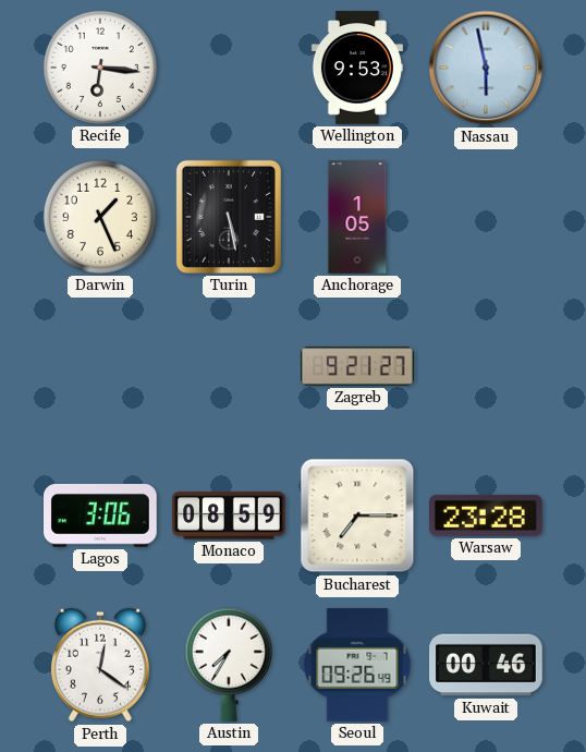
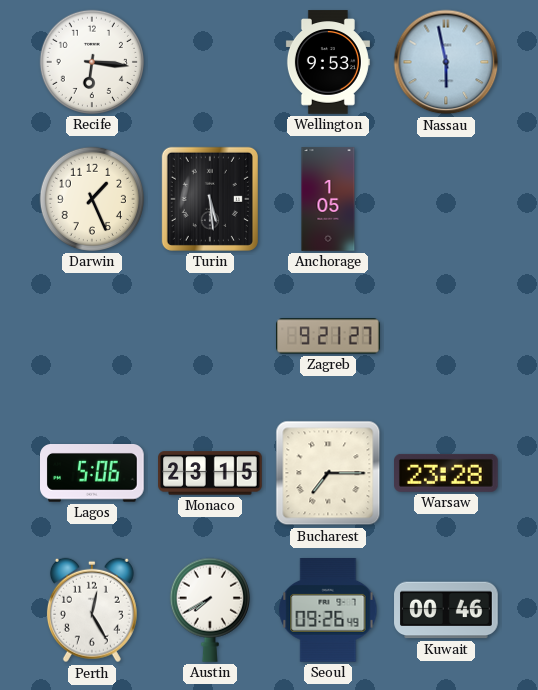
Turin: 5:28 -> 5:29 (210, 199)
Lagos: 3:06 -> 5:06 (93, 474)
Monaco: 08:59 -> 23:15 (210, 473)
Perth: 12:21 -> 12:25 (92, 610)
Austin: 7:35 -> 7:40 (210, 610)
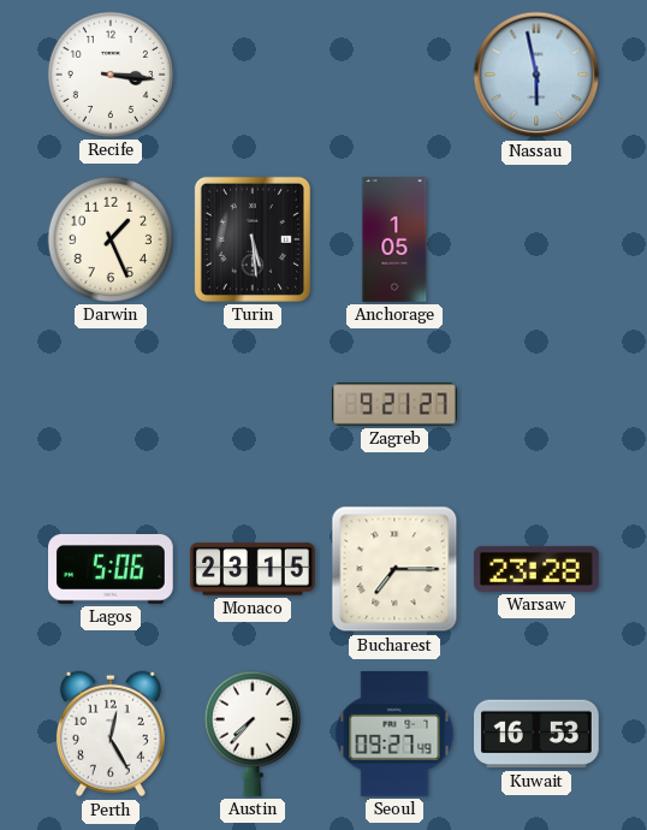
Recife: 6:16 -> 3:16 (111, 75)
Wellington: 9:53 -> none (328, 62)
Austin: 7:40 -> 7:37 (253, 734)
Seoul: 09:26 -> 09:27 (394, 735)
Kuwait: 00:46 -> 16:53 (536, 734)
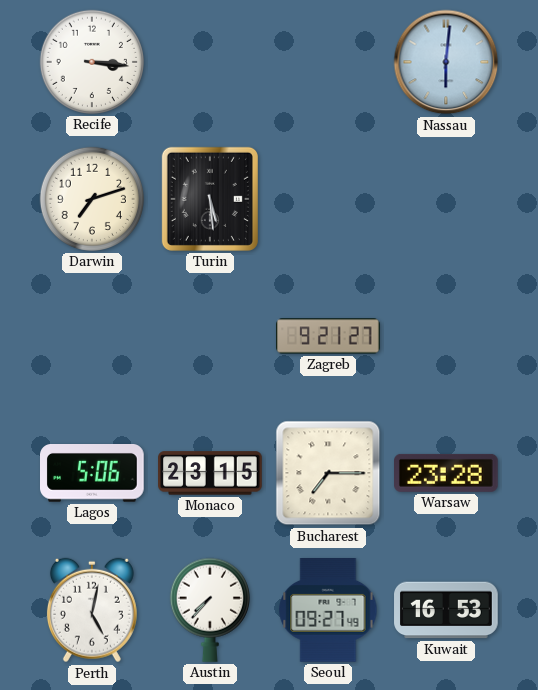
Nassau: 5:58 -> 6:01 (446, 62)
Darwin: 1:26 -> 7:12 (92, 199)
Anchorage: 1:05 -> none (394, 239)
Perth: 12:25 -> 5:02 (92, 610)
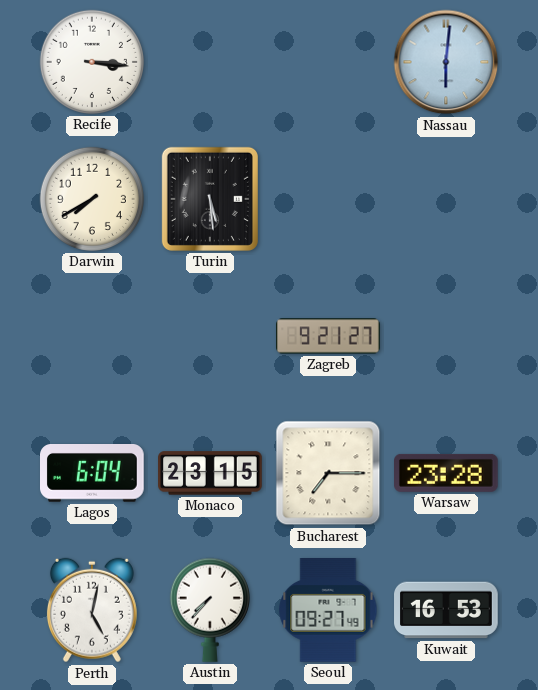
Darwin: 7:12 -> 7:40 (92, 199)
Lagos: 5:06 -> 6:04 (93, 474)
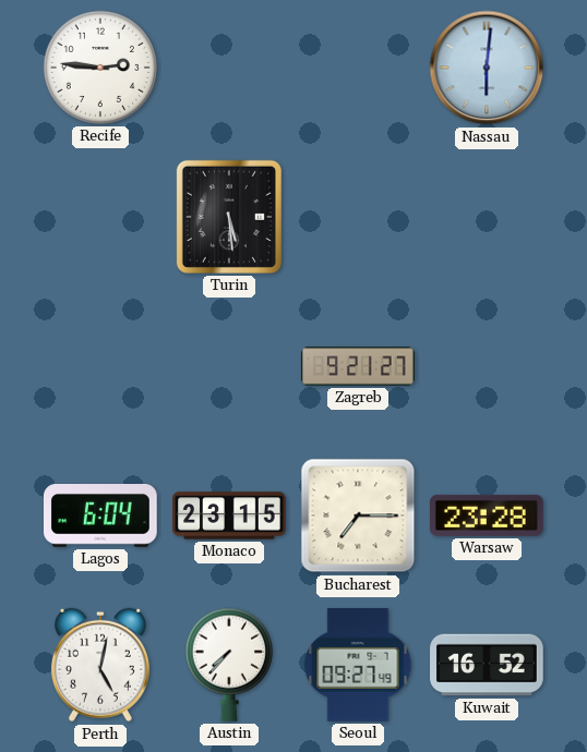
Recife: 3:16 -> 2:46 (100, 68)
Darwin: 7:40 -> none (92, 199)
Kuwait: 16:53 -> 16:52 (487, 665)
